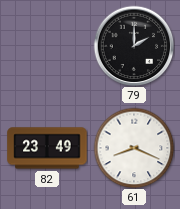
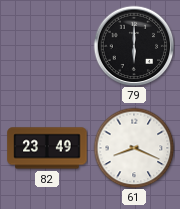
79: 2:00 -> 6:00 (134, 46)
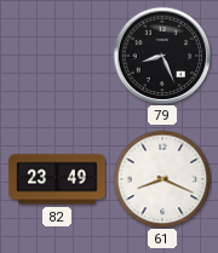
79: 6:00 -> 8:26 (162, 56)
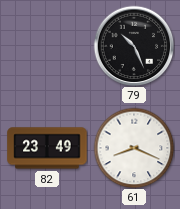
79: 8:26 -> 10:26 (134, 46)
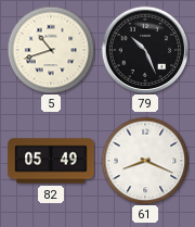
5: none -> 10:42 (51, 50)
82: 23:49 -> 05:49 (51, 161)
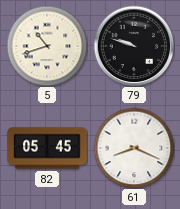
79: 10:26 -> 9:48 (134, 46)
82: 05:49 -> 05:45 (47, 148)
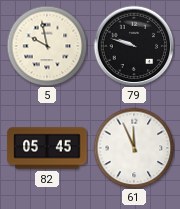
5: 10:42 -> 9:58 (47, 46)
61: 8:19 -> 11:56 (134, 148)
